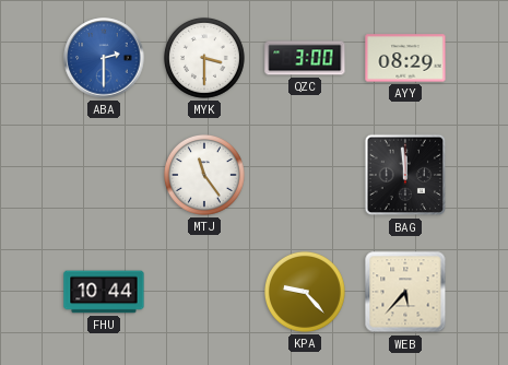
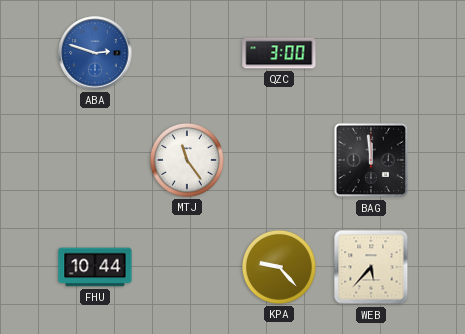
ABA: 2:30 -> 2:48 (95, 53)
MYK: 3:30 -> none (204, 58)
AYY: 08:29 -> none (405, 58)
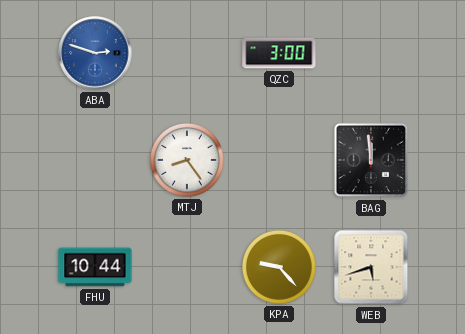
MTJ: 11:24 -> 8:24 (187, 160)
WEB: 5:37 -> 5:42 (371, 267)
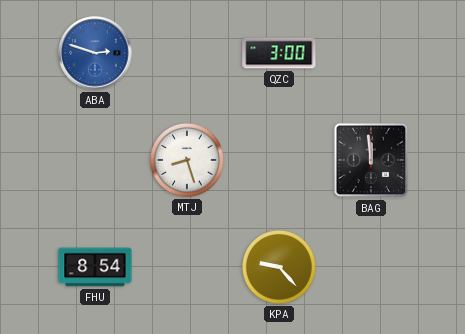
MTJ: 8:24 -> 8:27 (187, 160)
FHU: 10:44 -> 8:54 (95, 267)
WEB: 5:42 -> none (371, 267)
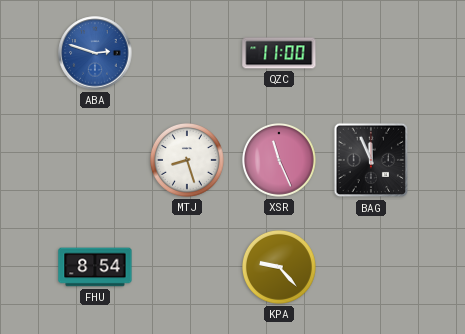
QZC: 3:00 -> 11:00 (279, 53)
XSR: none -> 11:26 (279, 160)
BAG: 11:59 -> 11:56 (371, 160)
